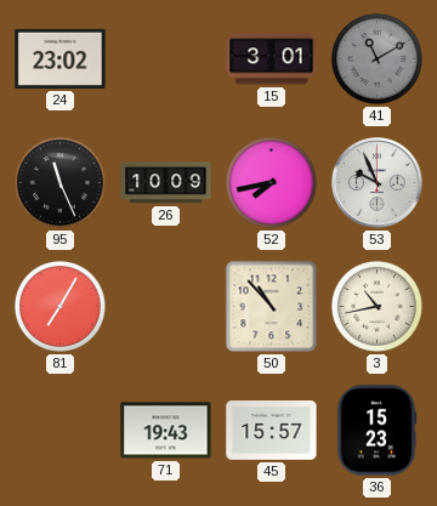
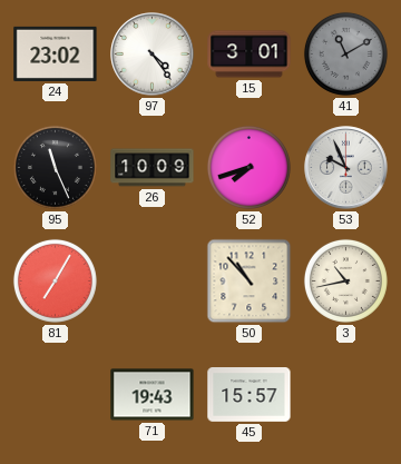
97: none -> 4:24 (153, 55)
52: 7:43 -> 7:42 (248, 167)
36: 15:23 -> none (376, 431)
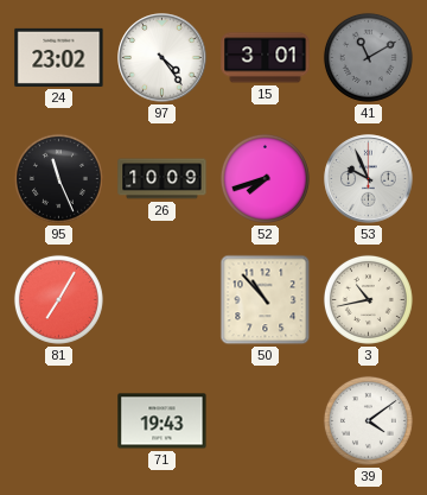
45: 15:57 -> none (250, 395)
39: none -> 4:09 (368, 420)
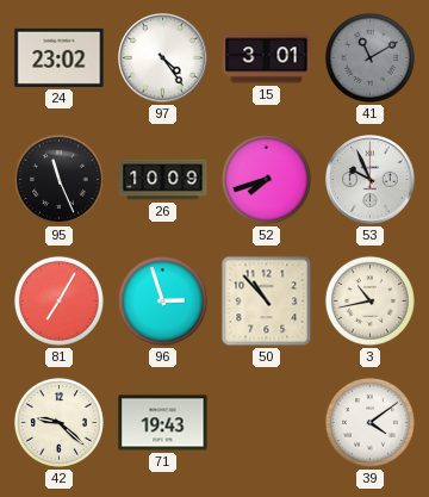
96: none -> 2:57 (162, 300)
42: none -> 9:22 (58, 422)
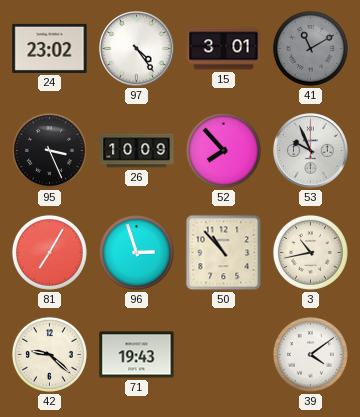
95: 11:26 -> 3:26 (49, 150)
52: 7:42 -> 7:53 (223, 150)
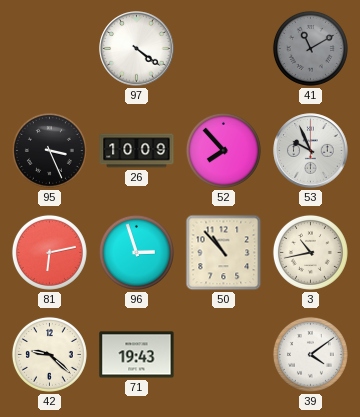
24: 23:02 -> none (50, 48)
97: 4:24 -> 4:21 (137, 49)
15: 3:01 -> none (224, 49)
81: 7:05 -> 6:13 (49, 252)
